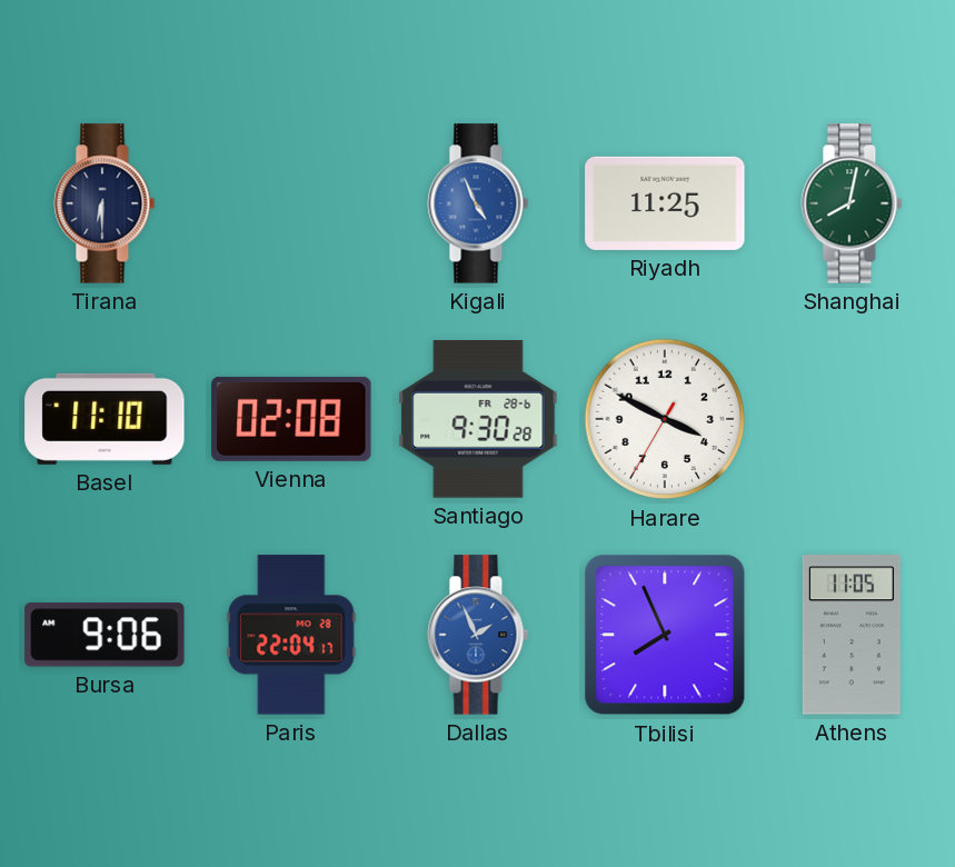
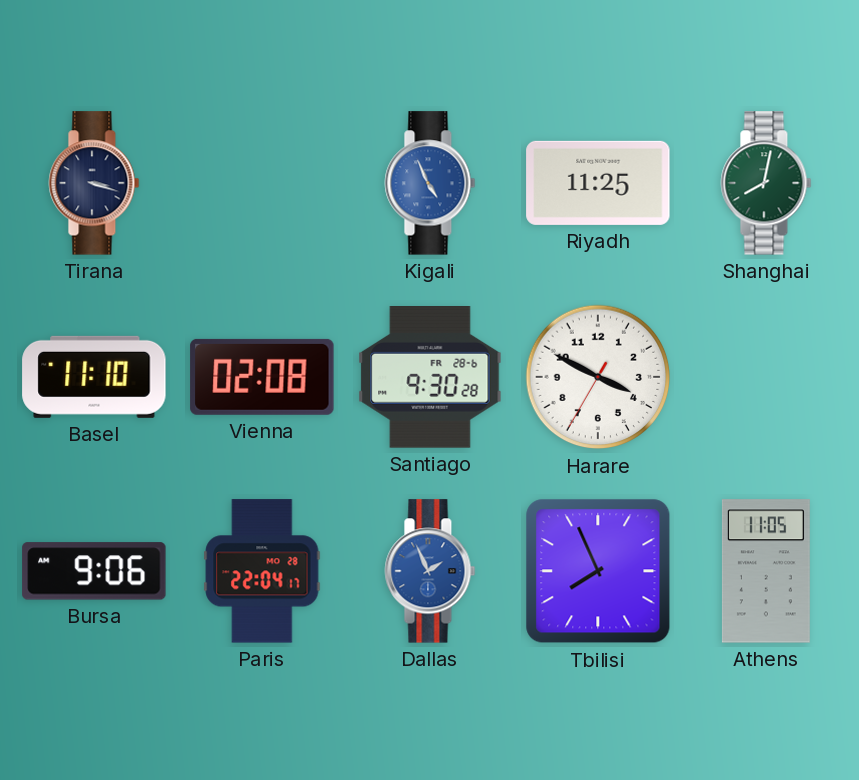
Tirana: 6:30 -> 3:18 (94, 183)
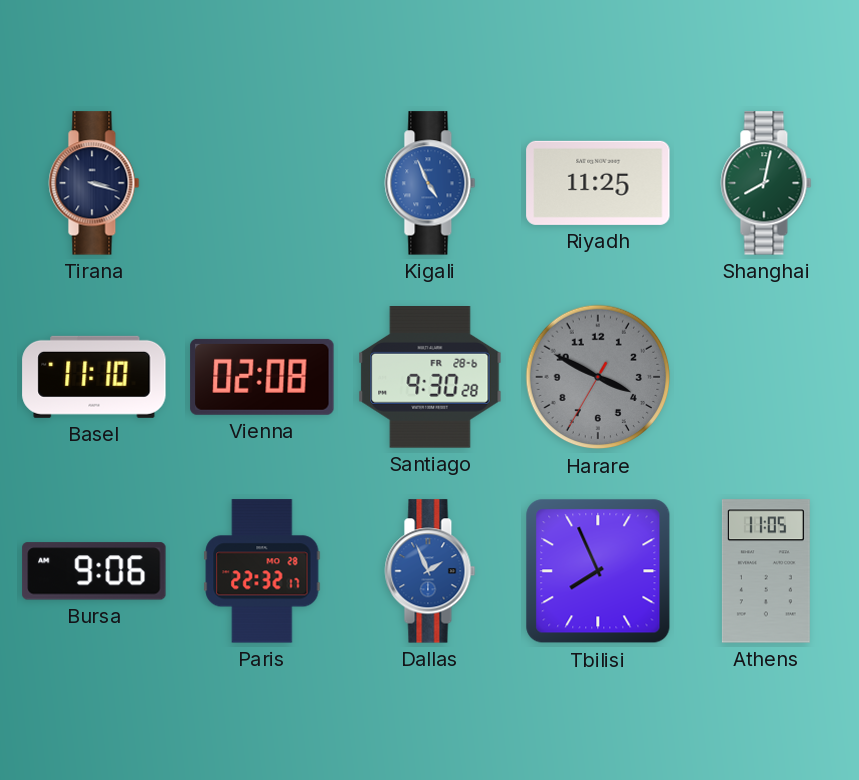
Harare dial: white -> grey (598, 377)
Paris: 22:04 -> 22:32 (262, 571)
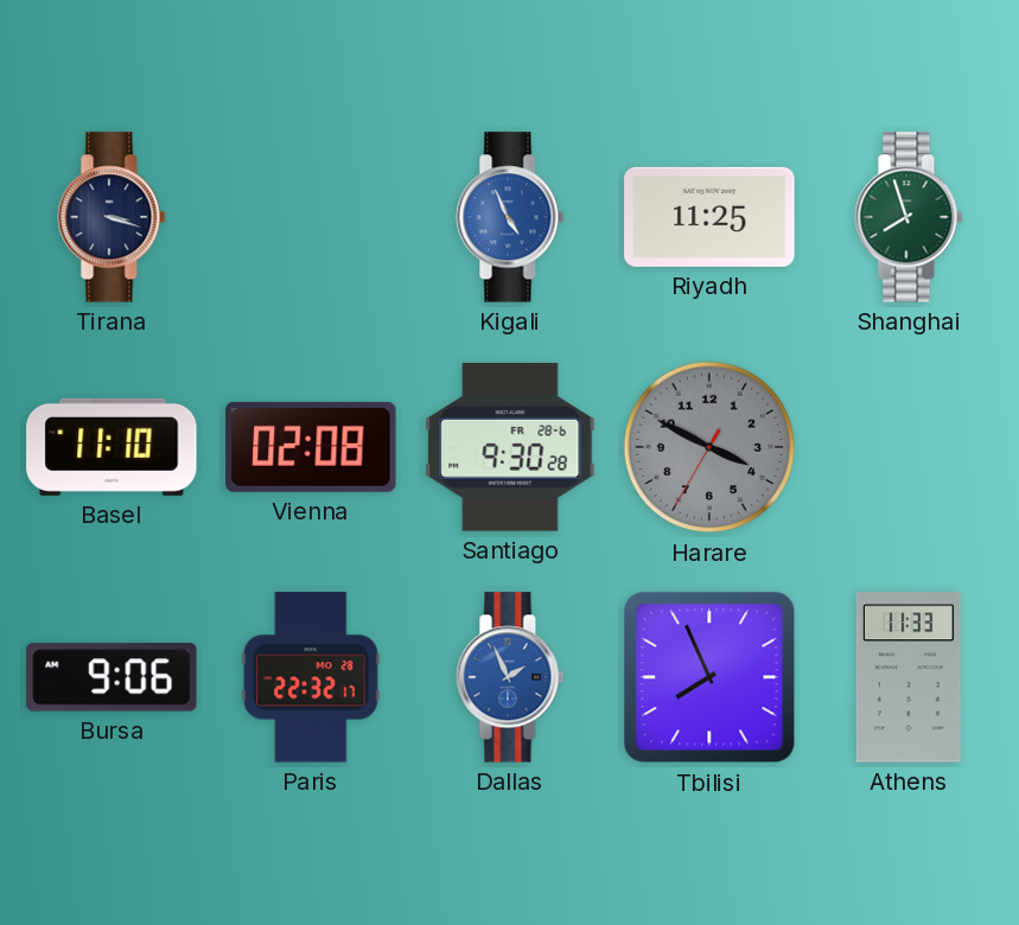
Shanghai: 8:02 -> 7:57 (909, 217)
Athens: 11:05 -> 11:33 (909, 677)
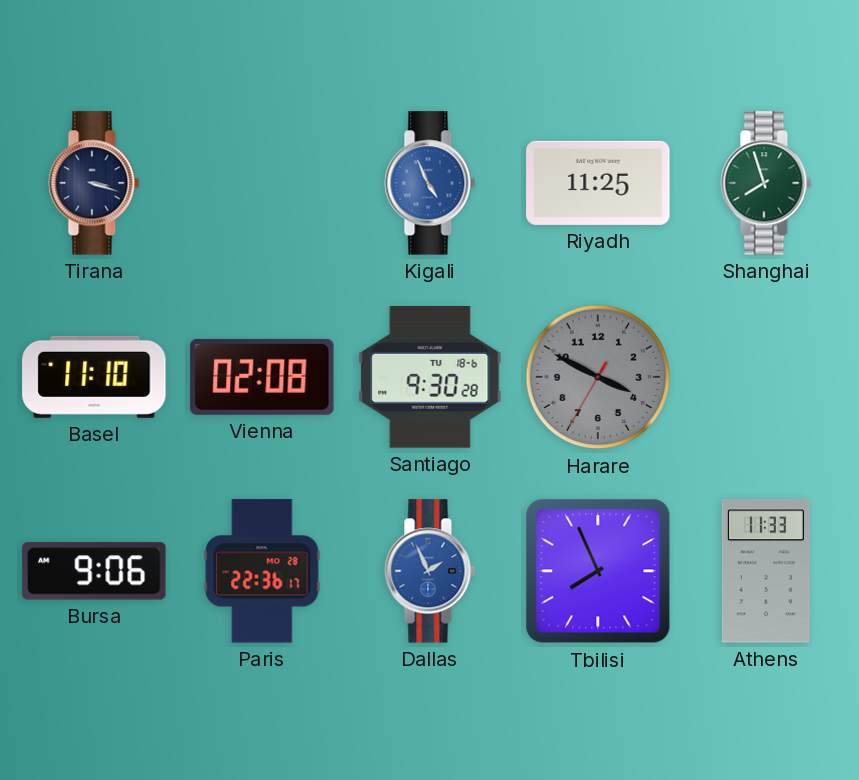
Santiago date: FR 28-6 -> TU 18-6 (430, 378)
Paris: 22:32 -> 22:36 (262, 571)
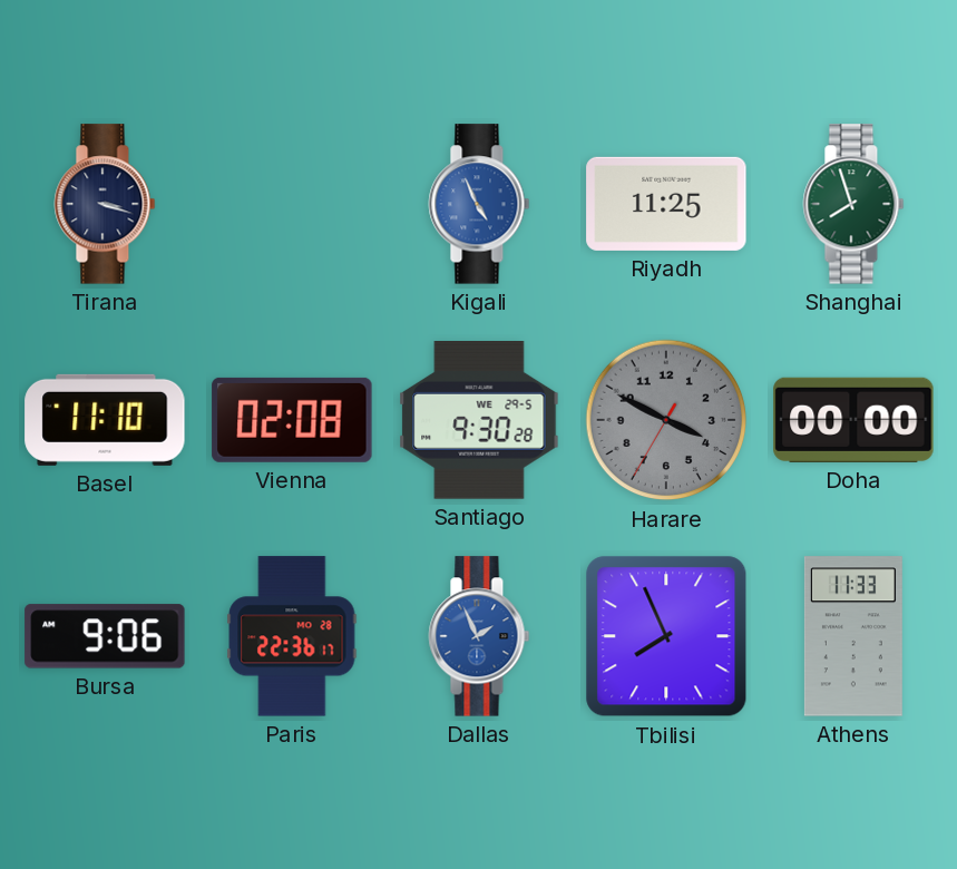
Santiago date: TU 18-6 -> WE 29-5 (479, 421)
Doha: none -> 00:00 (853, 420)
